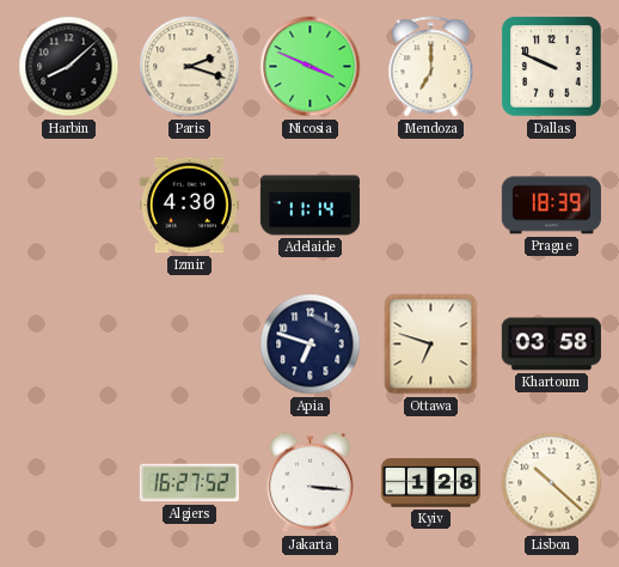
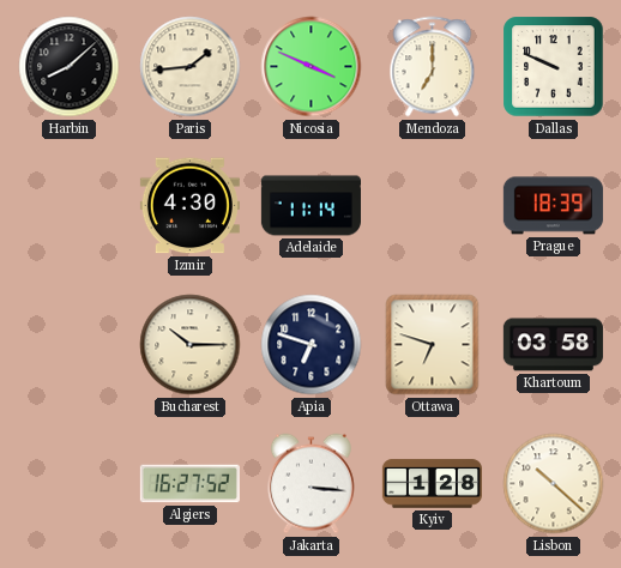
Paris: 2:18 -> 1:44 (191, 67)
Bucharest: none -> 10:15 (191, 345)
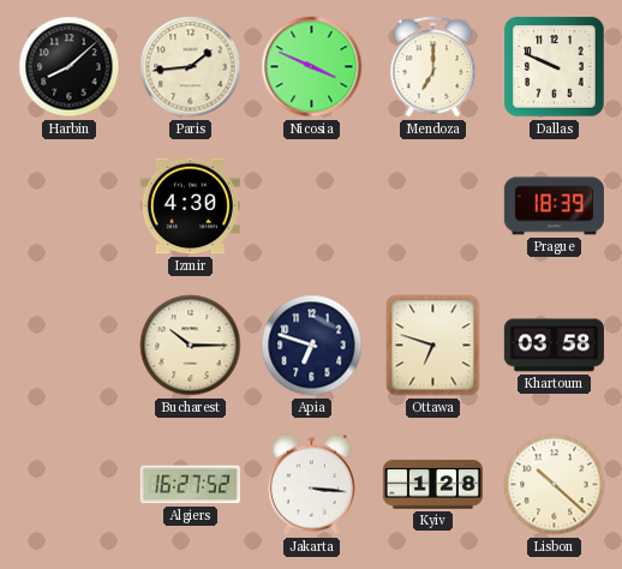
Adelaide: 11:14 -> none (310, 206)
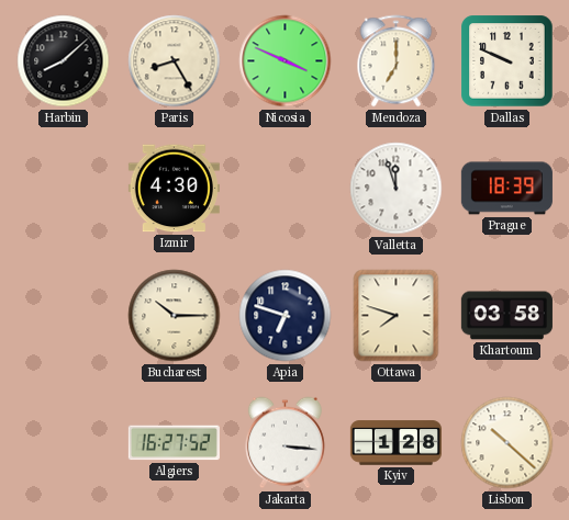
Paris: 1:44 -> 8:25 (175, 61)
Valletta: none -> 11:57 (397, 189)
Ottawa: 6:48 -> 7:48 (397, 316)
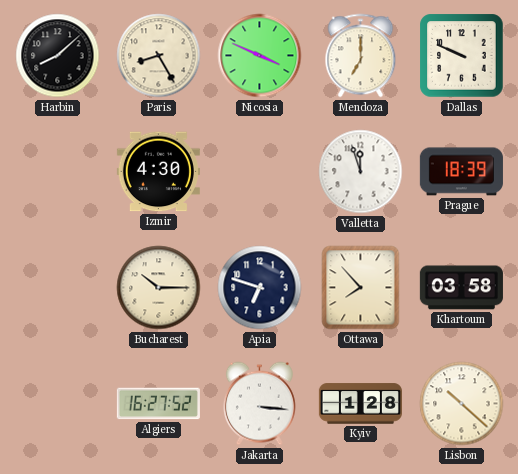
Ottawa: 7:48 -> 7:53 (361, 288)
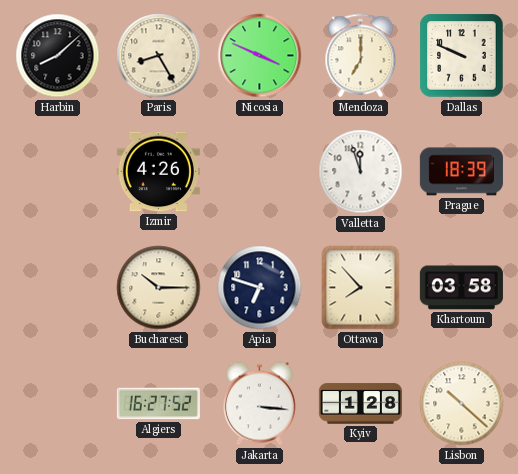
Izmir: 4:30 -> 4:26 (158, 172)
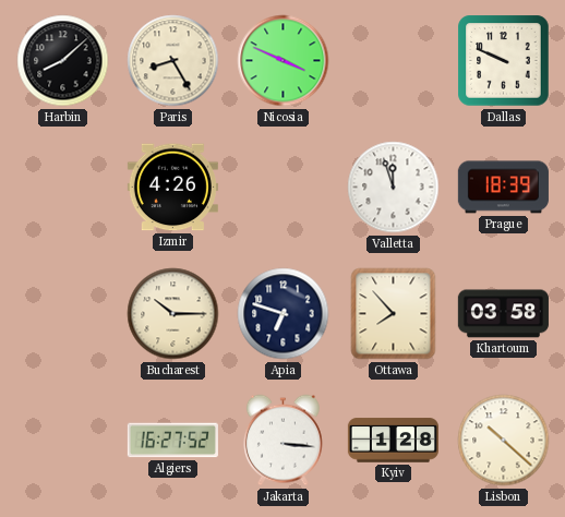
Mendoza: 7:00 -> none (361, 56)
